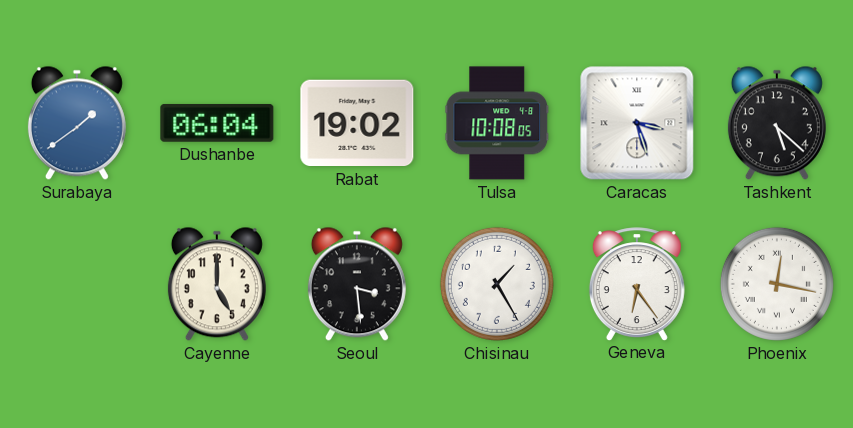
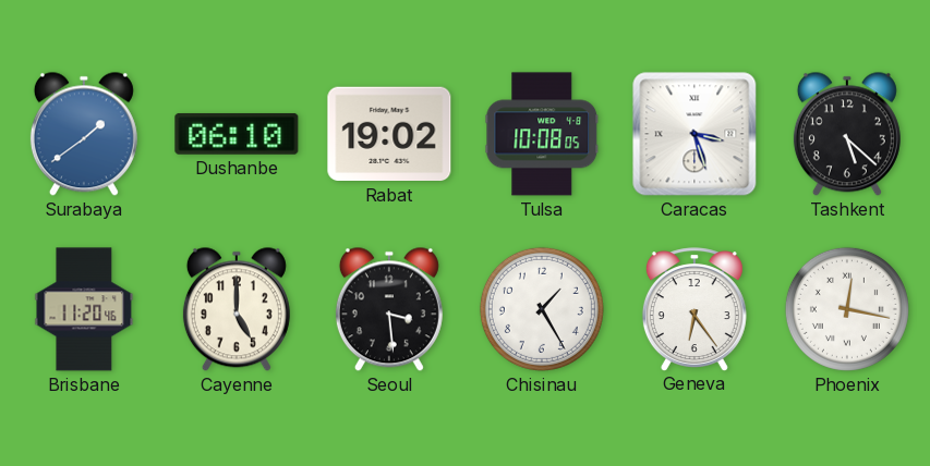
Dushanbe: 06:04 -> 06:10 (237, 134)
Brisbane: none -> 11:20 (84, 309)
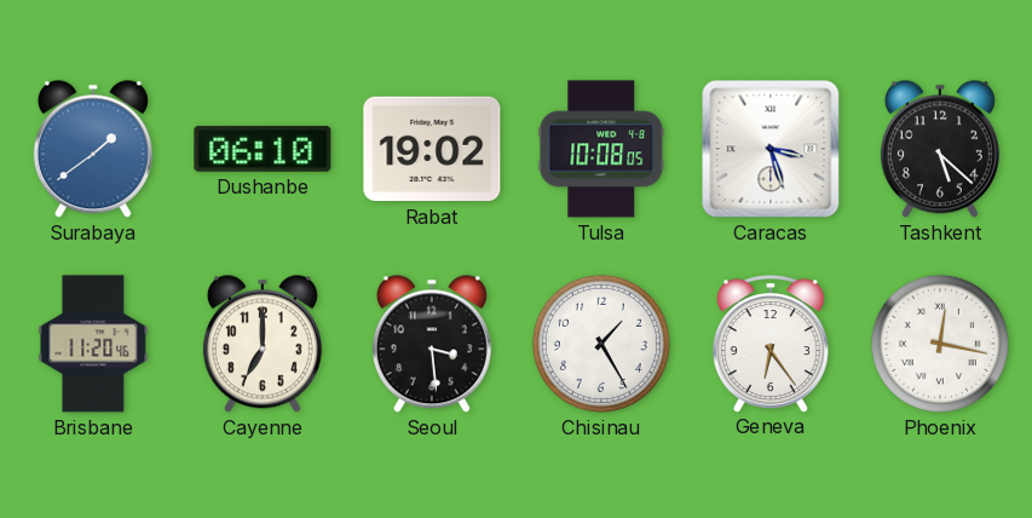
Cayenne: 5:00 -> 7:00 (263, 344)
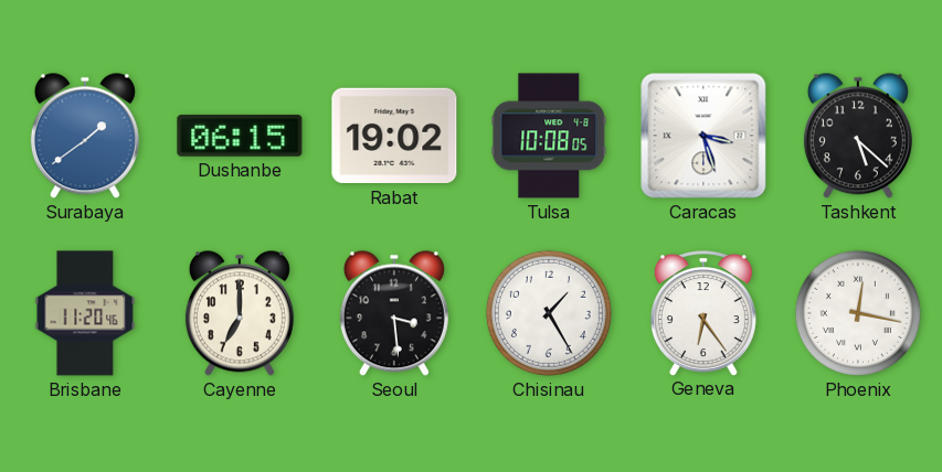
Dushanbe: 06:10 -> 06:15 (240, 136)
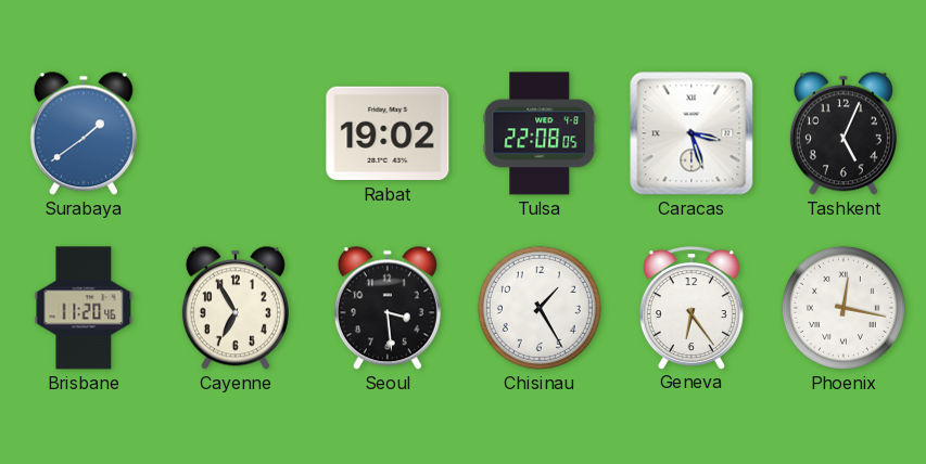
Dushanbe: 06:15 -> none (240, 136)
Tulsa: 10:08 -> 22:08 (540, 133)
Tashkent: 5:22 -> 5:04 (843, 133)
Cayenne: 7:00 -> 6:55 (236, 308)
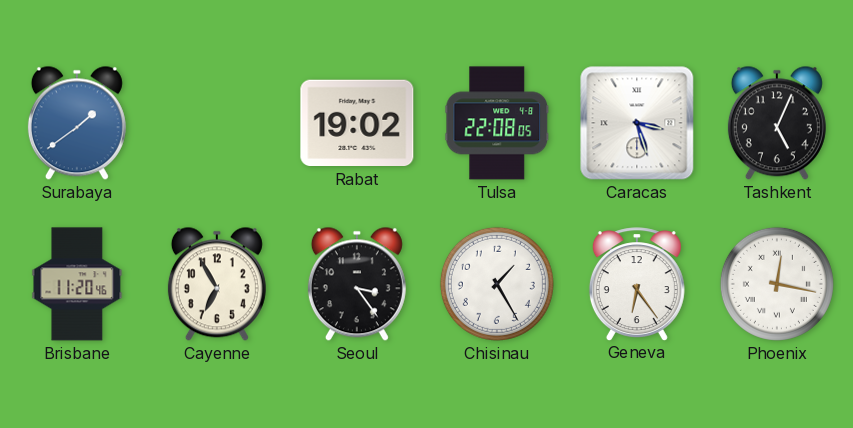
Seoul: 3:29 -> 3:24 (357, 284)
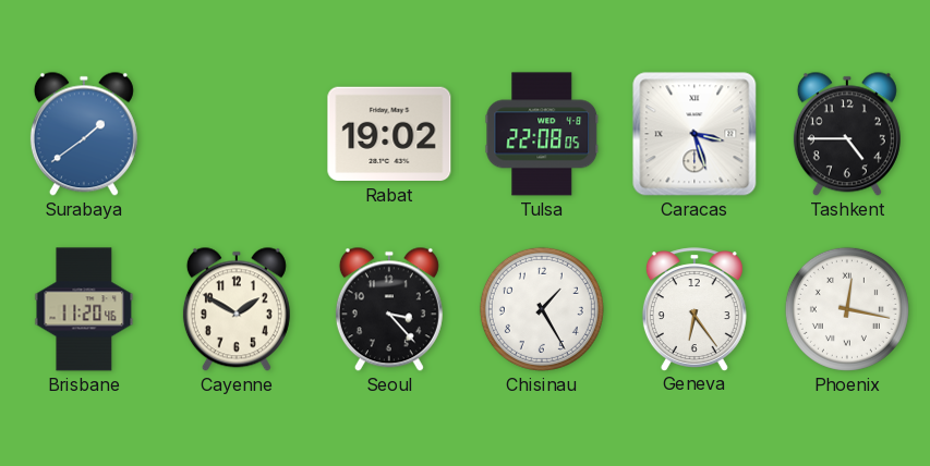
Tashkent: 5:04 -> 4:45 (847, 134)
Cayenne: 6:55 -> 1:50 (237, 309)
Seoul: 3:24 -> 3:23 (389, 309)
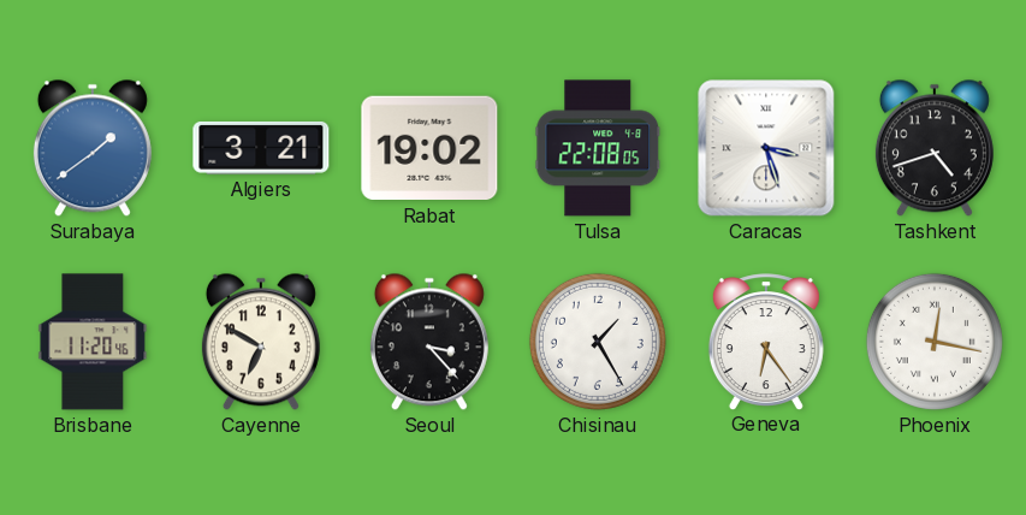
Algiers: none -> 3:21 (261, 148)
Tashkent: 4:45 -> 4:42 (935, 148)
Cayenne: 1:50 -> 6:50 (261, 342)
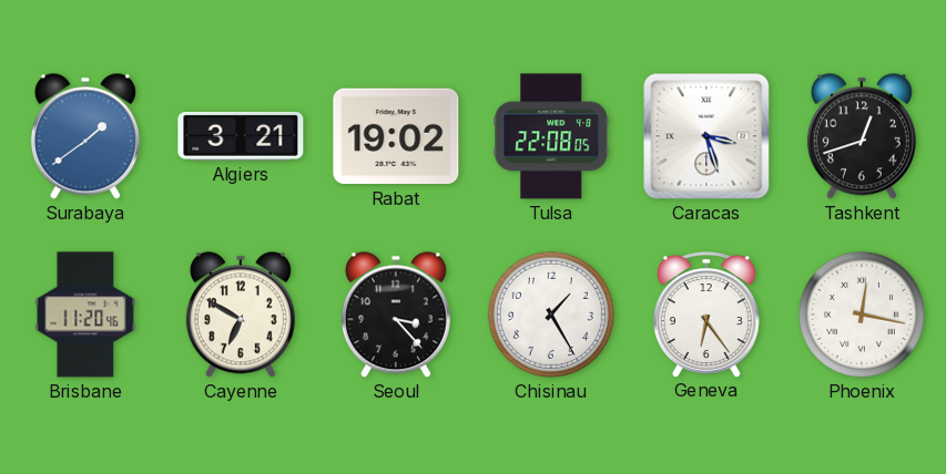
Tashkent: 4:42 -> 12:42 (862, 136)
